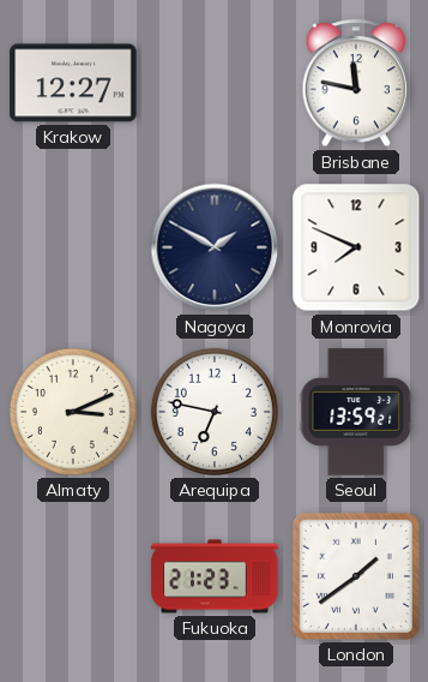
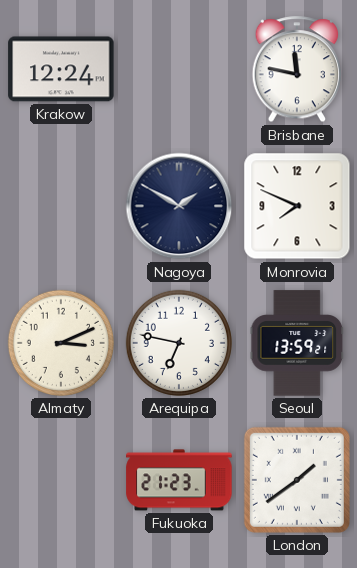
Krakow: 12:27 -> 12:24 (61, 69)
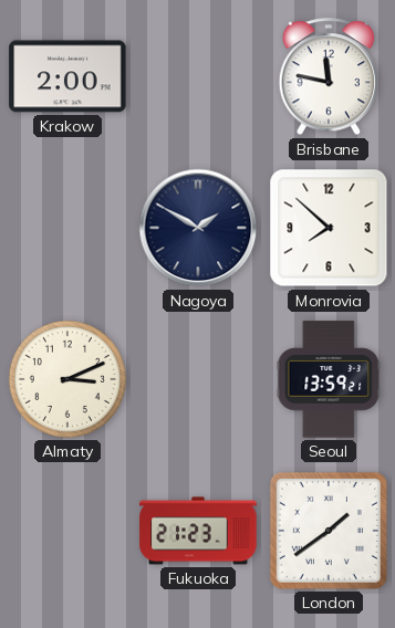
Krakow: 12:24 -> 2:00 (67, 76)
Monrovia: 7:49 -> 7:52 (329, 228)
Arequipa: 6:47 -> none (179, 343)
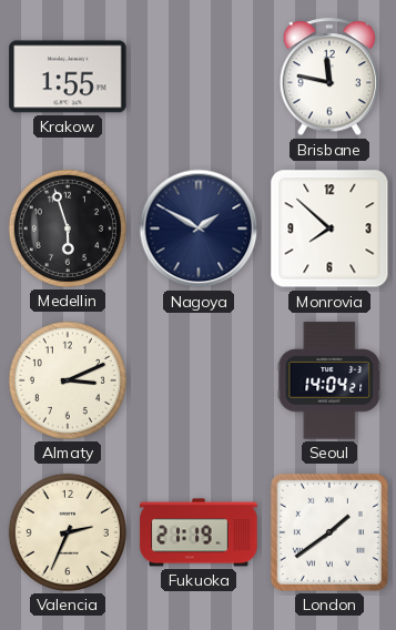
Krakow: 2:00 -> 1:55 (68, 77)
Medellin: none -> 5:57 (68, 228)
Seoul: 13:59 -> 14:04 (329, 380)
Valencia: none -> 2:34 (68, 532)
Fukuoka: 21:23 -> 21:19 (199, 532)
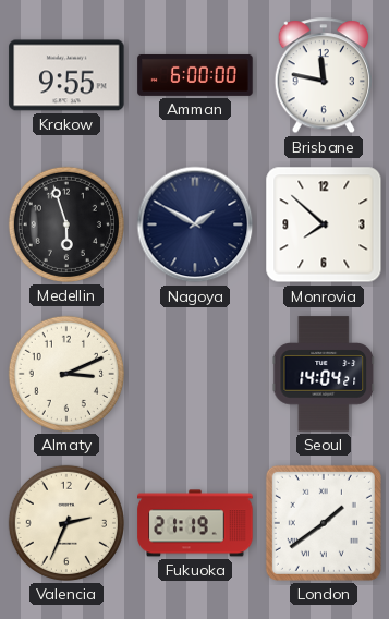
Krakow: 1:55 -> 9:55 (66, 75)
Amman: none -> 6:00 (195, 75)
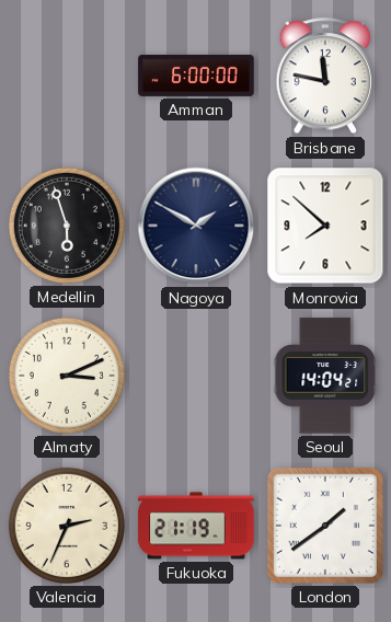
Krakow: 9:55 -> none (66, 75)
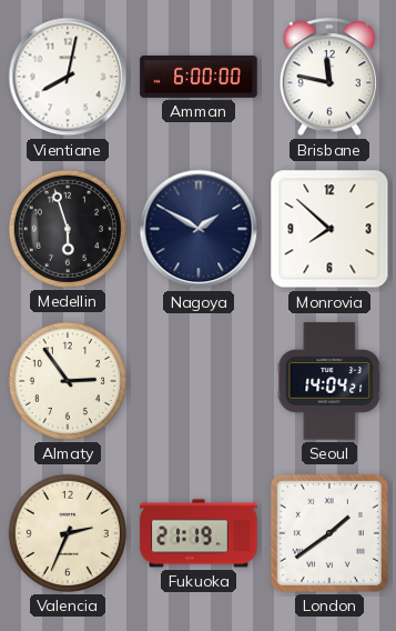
Vientiane: none -> 8:02 (68, 77)
Almaty: 3:11 -> 2:54 (68, 381)
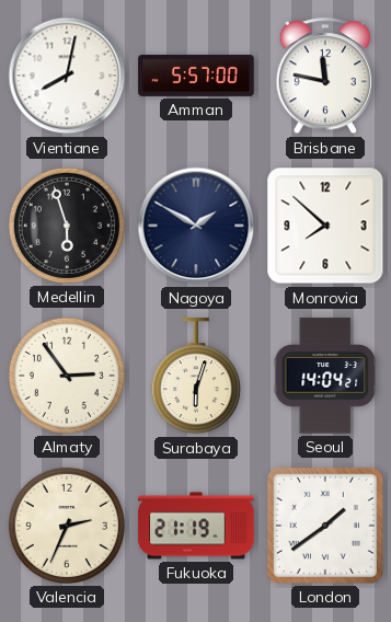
Amman: 6:00 -> 5:57 (196, 76)
Surabaya: none -> 6:03 (196, 377)
